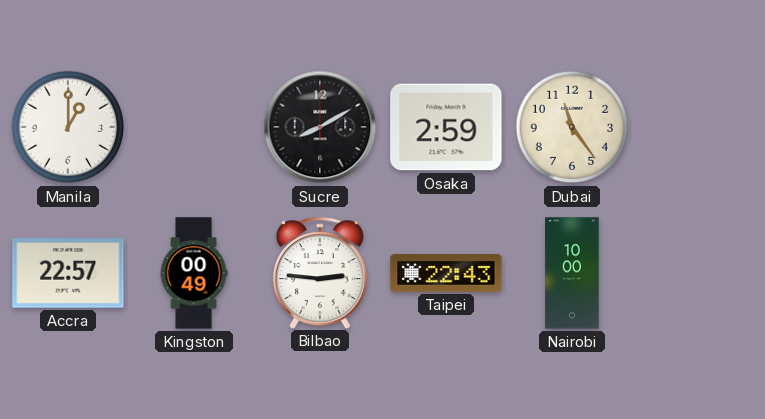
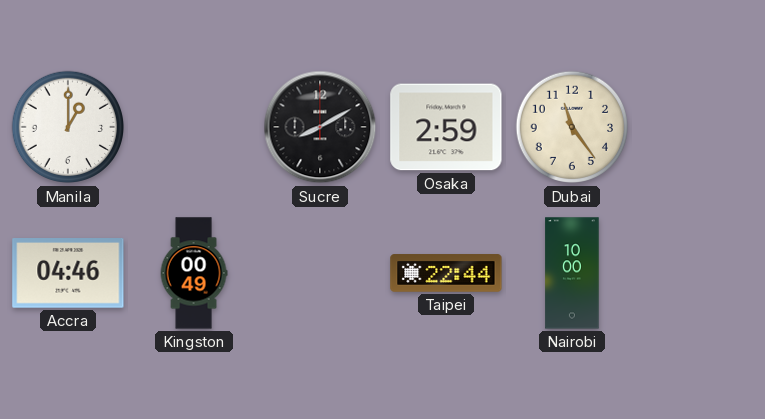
Accra: 22:57 -> 04:46 (68, 274)
Bilbao: 2:46 -> none (320, 273)
Taipei: 22:43 -> 22:44 (446, 273)
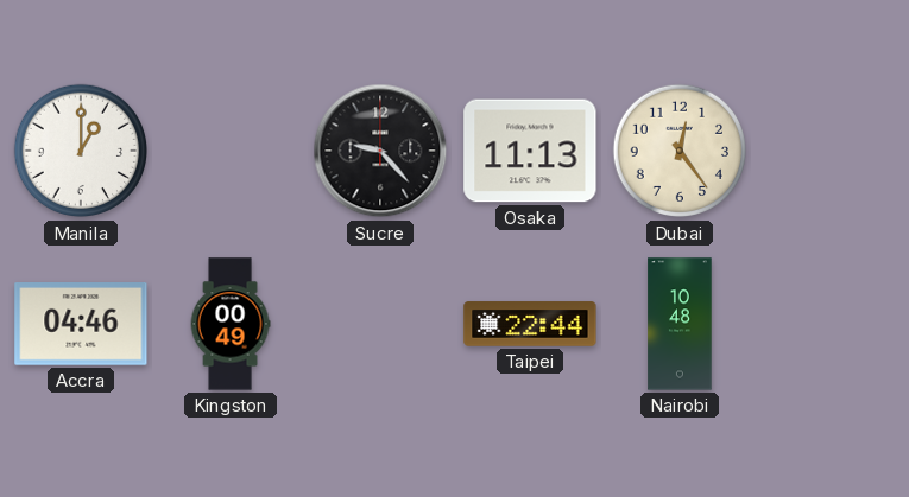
Sucre: 8:10 -> 9:23 (380, 151)
Osaka: 2:59 -> 11:13 (530, 151)
Dubai: 11:24 -> 12:24 (680, 151)
Nairobi: 10:00 -> 10:48 (680, 324)
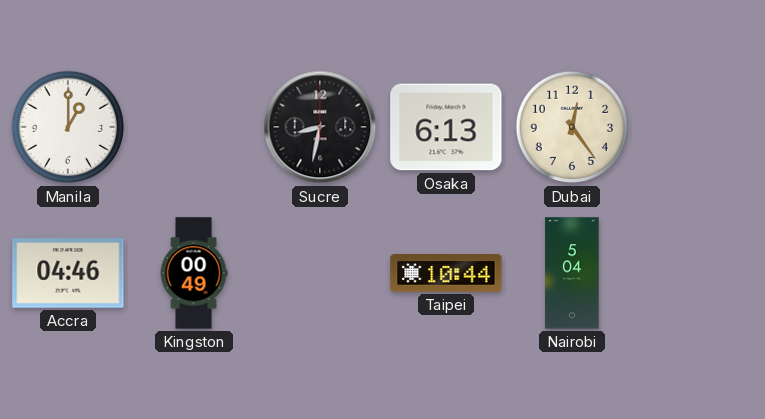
Sucre: 9:23 -> 8:32 (320, 127)
Osaka: 11:13 -> 6:13 (446, 127)
Taipei: 22:44 -> 10:44 (446, 273)
Nairobi: 10:48 -> 5:04 (572, 273)
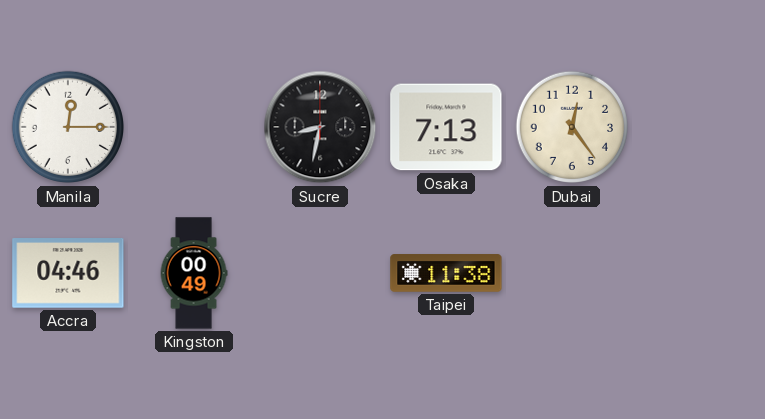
Manila: 1:00 -> 12:15 (68, 127)
Osaka: 6:13 -> 7:13 (446, 127)
Taipei: 10:44 -> 11:38 (446, 273)
Nairobi: 5:04 -> none (572, 273)
